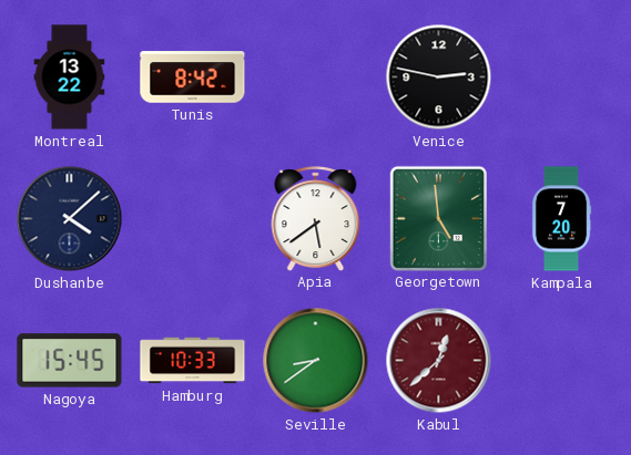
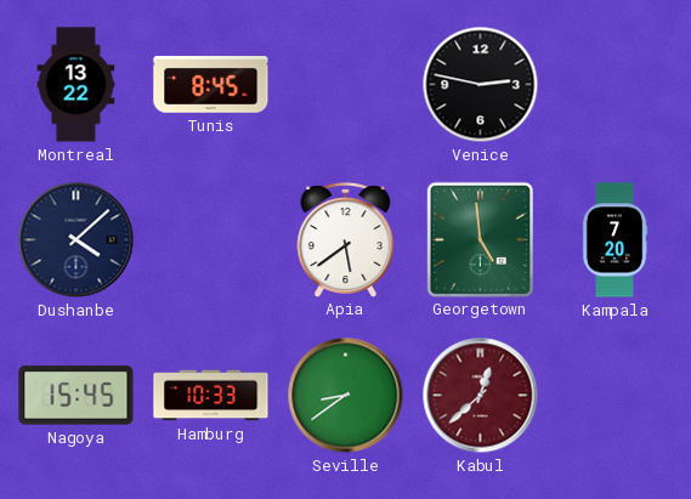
Tunis: 8:42 -> 8:45 (211, 85)
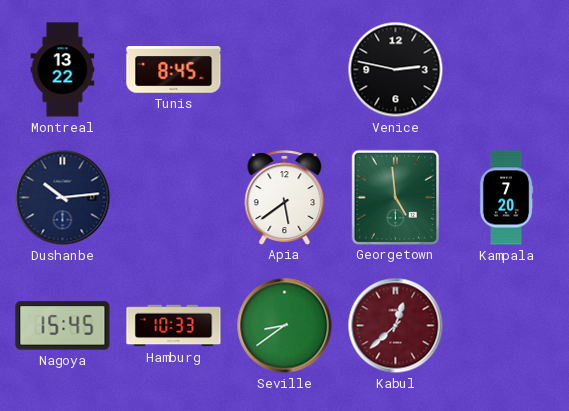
Dushanbe: 4:08 -> 10:14 (63, 198)
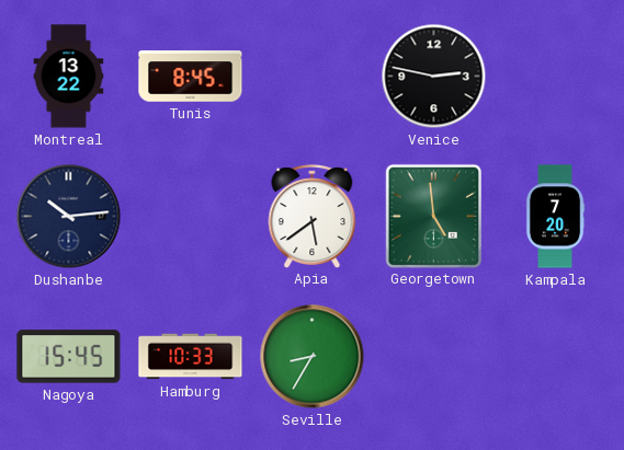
Seville: 8:39 -> 8:35 (313, 357)
Kabul: 12:38 -> none (396, 326)
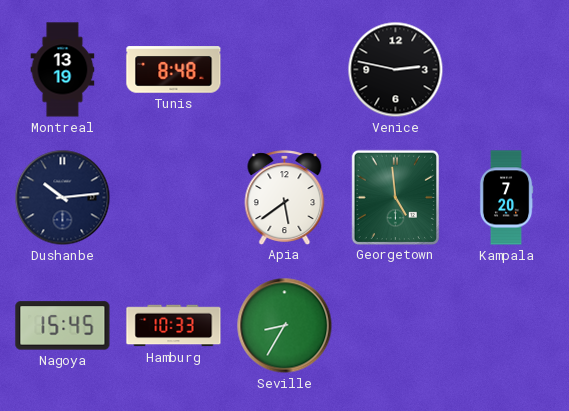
Montreal: 13:22 -> 13:19 (63, 70)
Tunis: 8:45 -> 8:48 (174, 70)
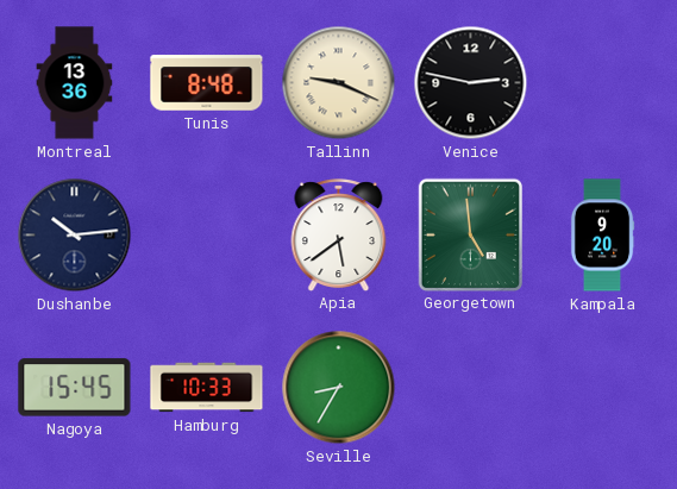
Montreal: 13:19 -> 13:36 (75, 83)
Tallinn: none -> 9:19 (339, 83)
Kampala: 7:20 -> 9:20 (602, 236)
